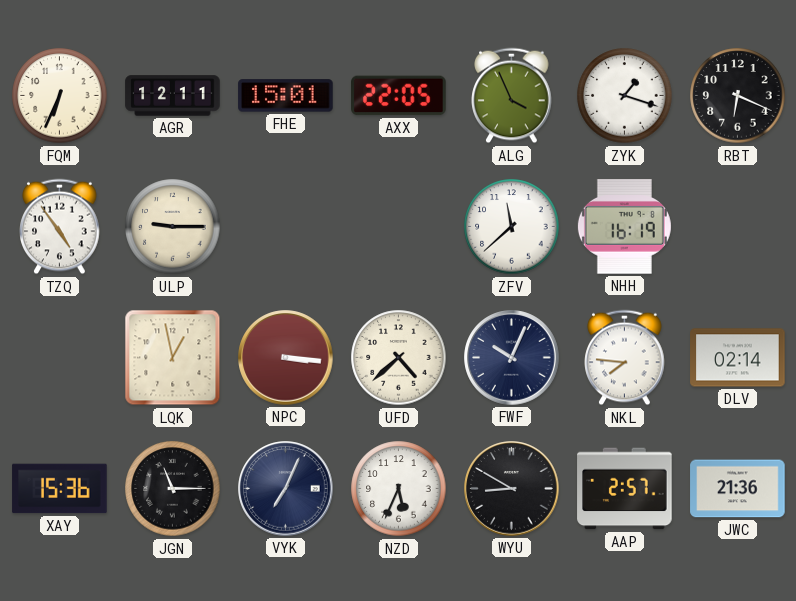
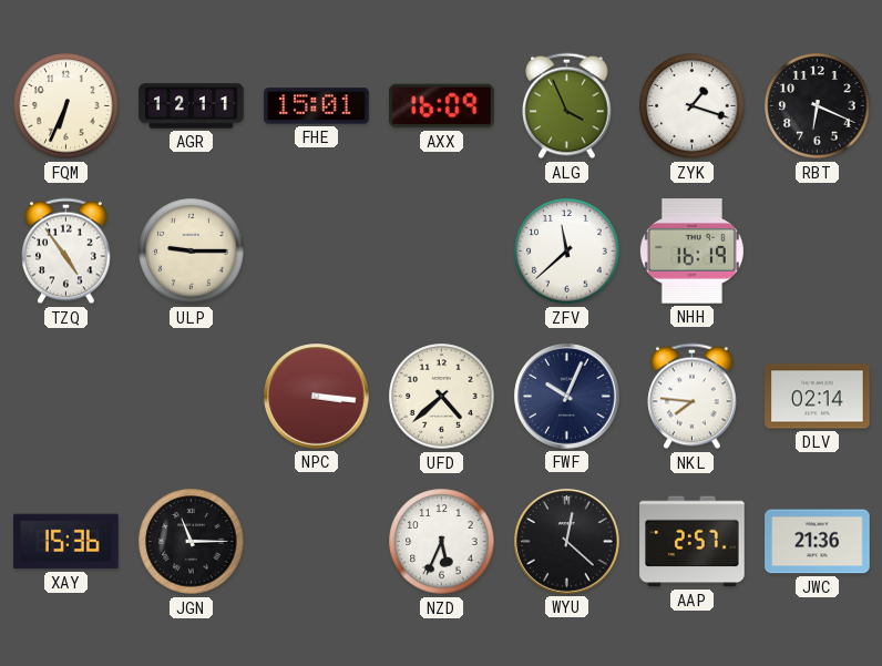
AXX: 22:05 -> 16:09 (442, 106)
LQK: 12:58 -> none (173, 358)
VYK: 7:04 -> none (286, 489)
WYU: 8:50 -> 12:22 (567, 542)
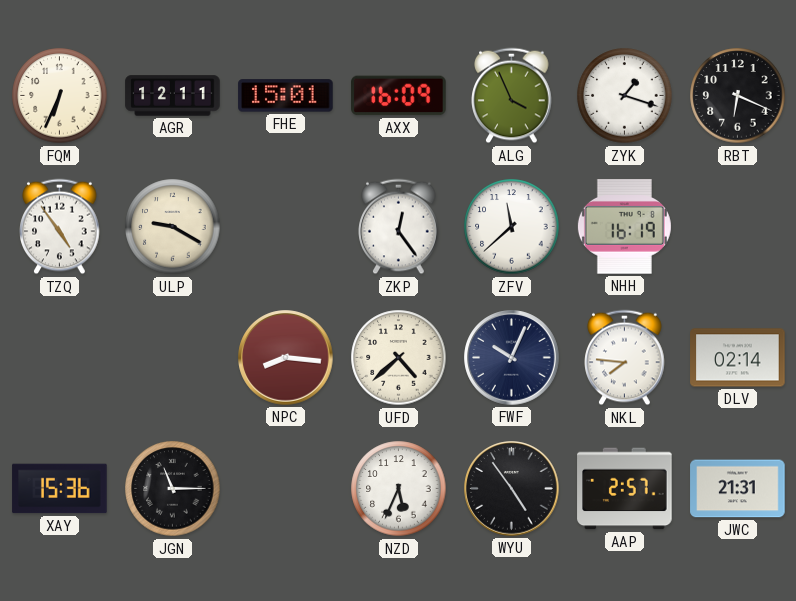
ULP: 9:15 -> 9:20 (173, 227)
ZKP: none -> 12:24 (399, 227)
NPC: 3:16 -> 8:16 (286, 358)
WYU: 12:22 -> 4:54 (512, 489)
JWC: 21:36 -> 21:31 (738, 489)
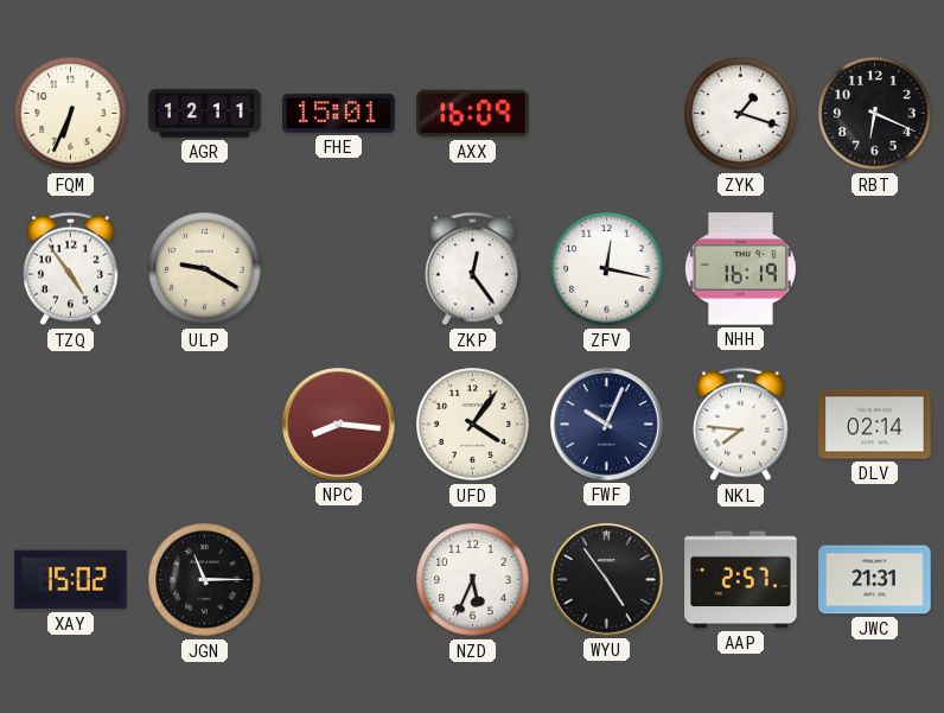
ALG: 3:56 -> none (512, 96)
ZFV: 11:38 -> 12:17 (607, 269)
UFD: 4:38 -> 4:06 (473, 425)
XAY: 15:36 -> 15:02 (71, 580)
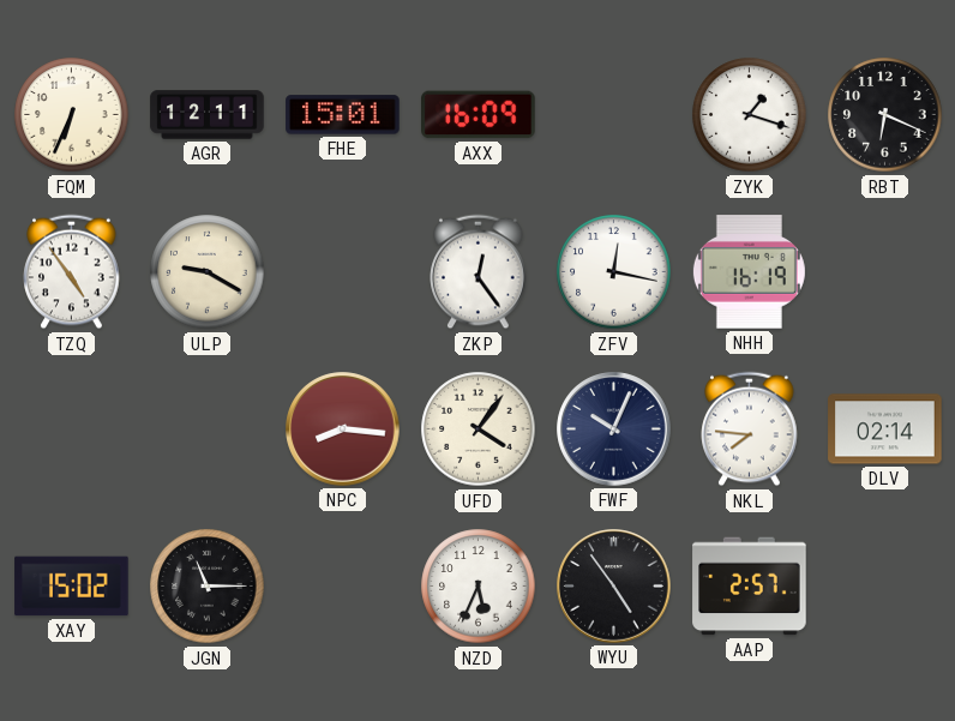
JWC: 21:31 -> none (875, 580)
